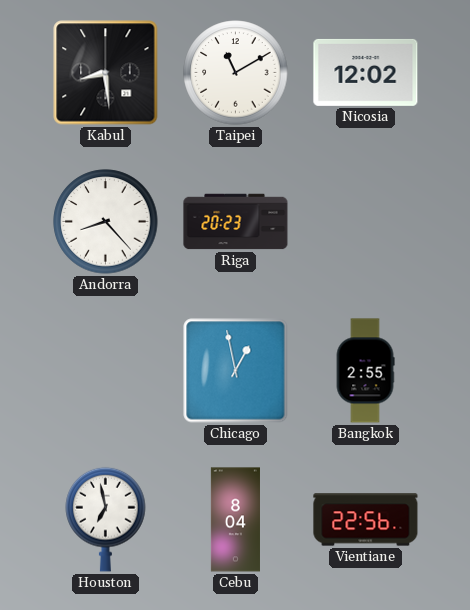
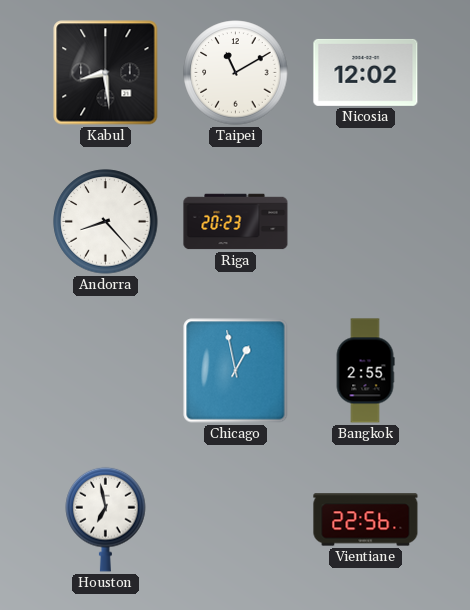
Cebu: 8:04 -> none (235, 520)
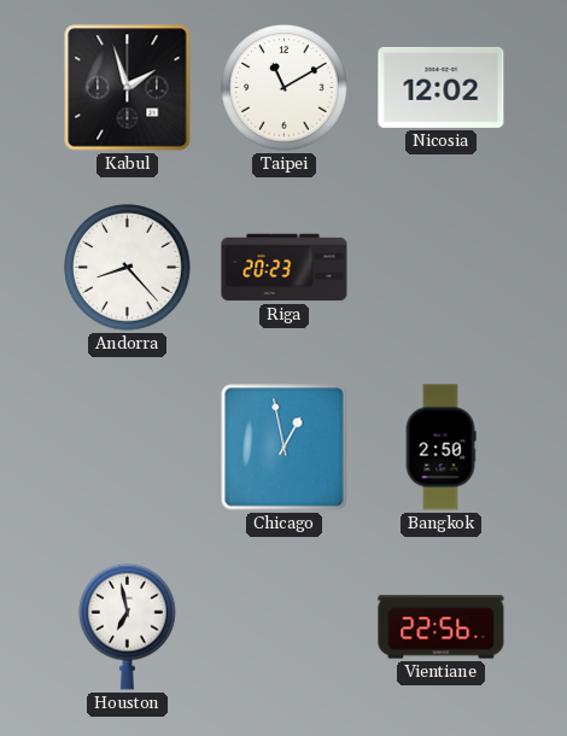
Kabul: 8:29 -> 1:57 (128, 88)
Bangkok: 2:55 -> 2:50 (440, 448)
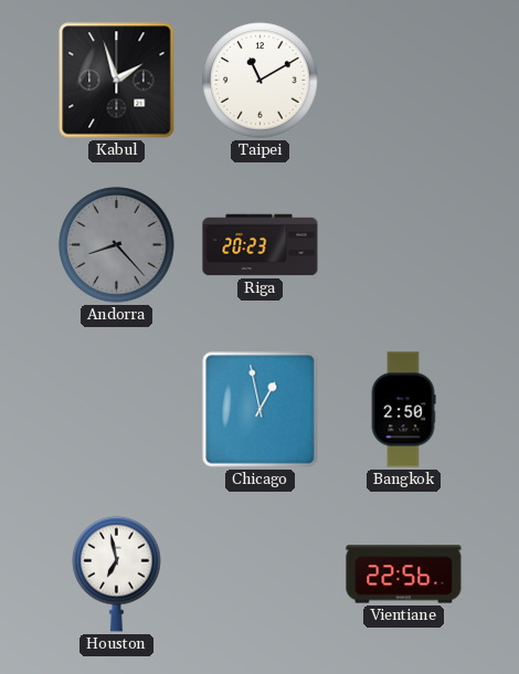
Nicosia: 12:02 -> none (442, 87)
Andorra dial: white -> grey (117, 245)
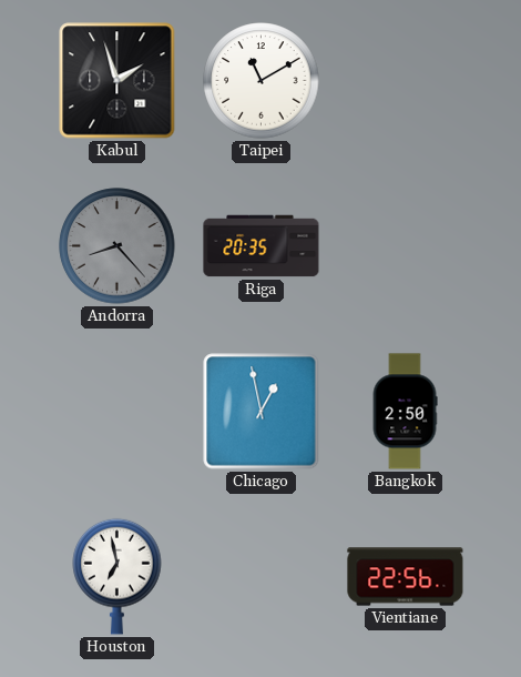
Riga: 20:23 -> 20:35 (262, 246)
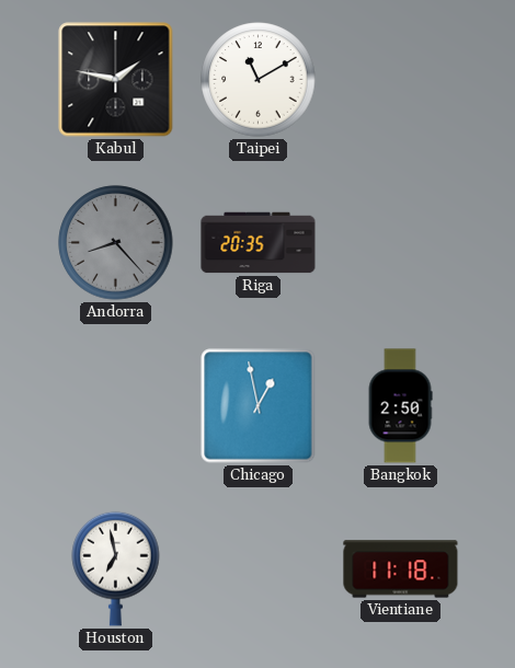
Kabul: 1:57 -> 1:47 (116, 80)
Vientiane: 22:56 -> 11:18 (401, 569)
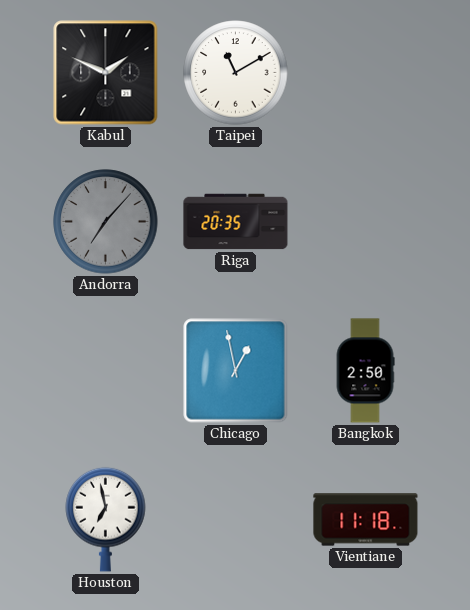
Kabul: 1:47 -> 1:49 (106, 73)
Andorra: 8:23 -> 7:07 (106, 222)
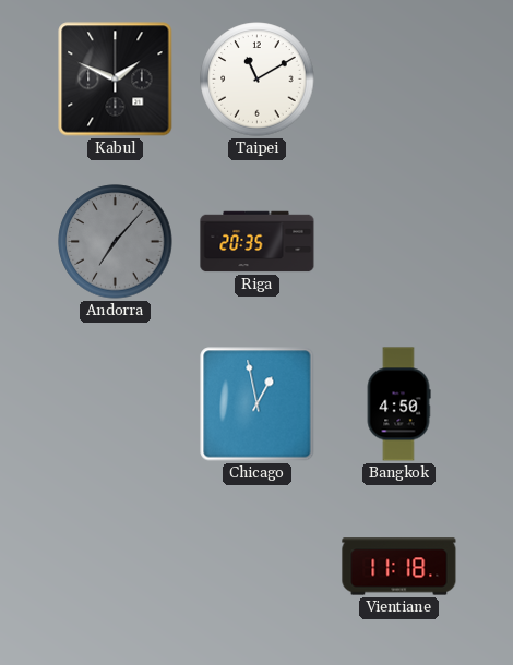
Bangkok: 2:50 -> 4:50 (398, 404)
Houston: 6:58 -> none (106, 519)
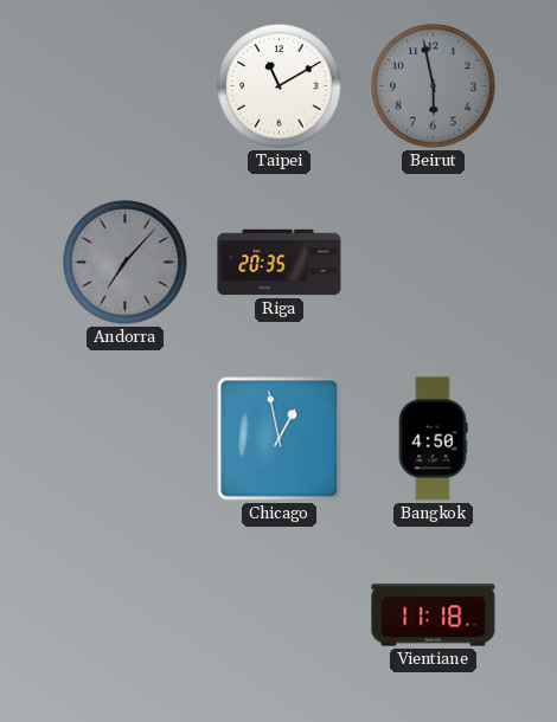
Kabul: 1:49 -> none (116, 80)
Beirut: none -> 5:58 (434, 86)
